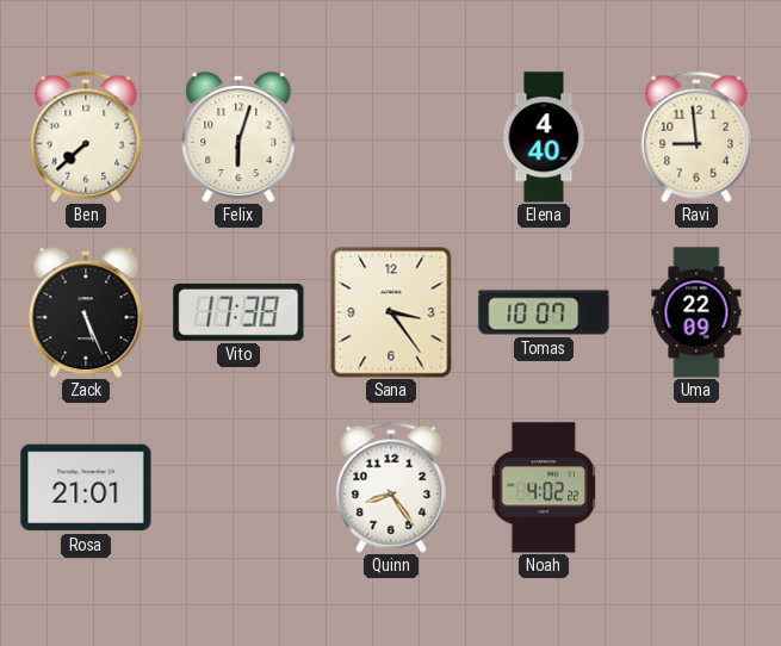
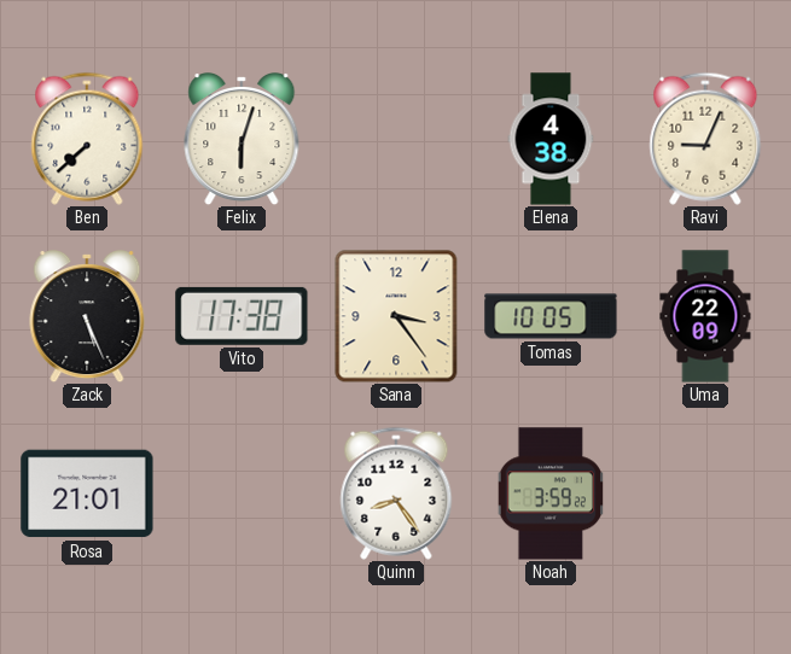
Elena: 4:40 -> 4:38 (551, 139)
Ravi: 8:59 -> 9:04 (705, 139)
Tomas: 10:07 -> 10:05 (551, 316)
Noah: 4:02 -> 3:59 (549, 494)
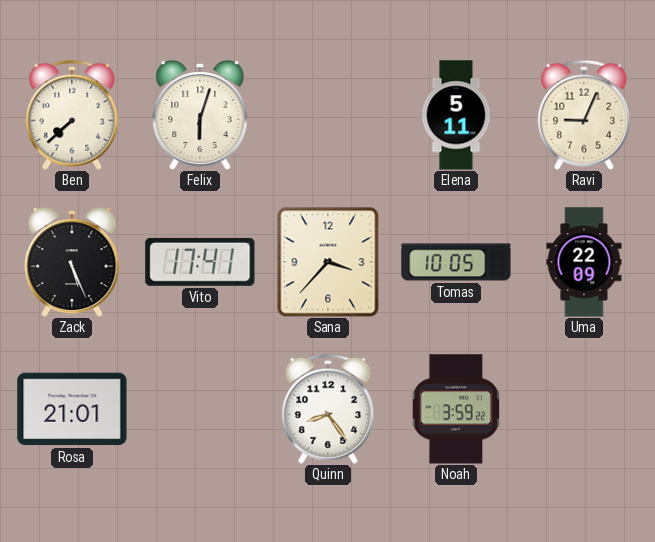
Elena: 4:38 -> 5:11 (456, 115)
Vito: 17:38 -> 17:41 (200, 262)
Sana: 3:24 -> 3:37 (328, 262)
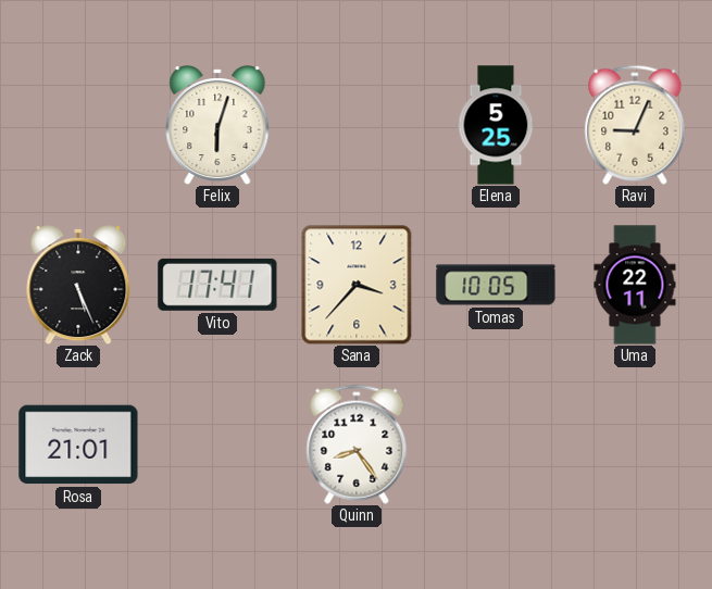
Ben: 7:38 -> none (72, 115)
Elena: 5:11 -> 5:25 (496, 125)
Uma: 22:09 -> 22:11 (635, 285)
Noah: 3:59 -> none (455, 409)
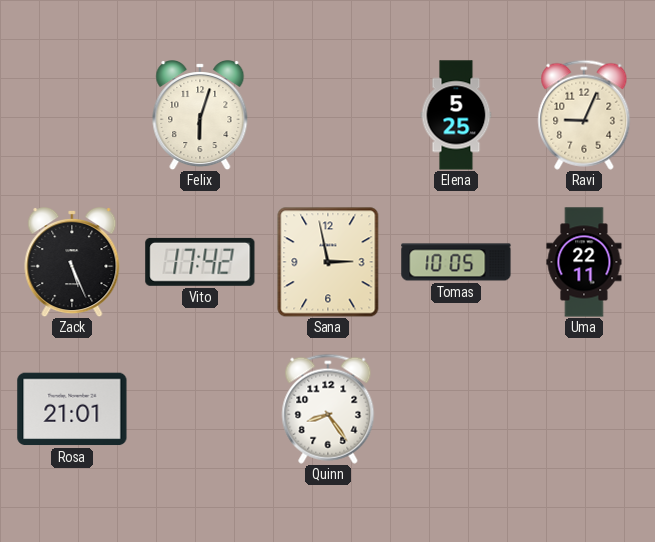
Vito: 17:41 -> 17:42 (200, 262)
Sana: 3:37 -> 2:58 (328, 262)
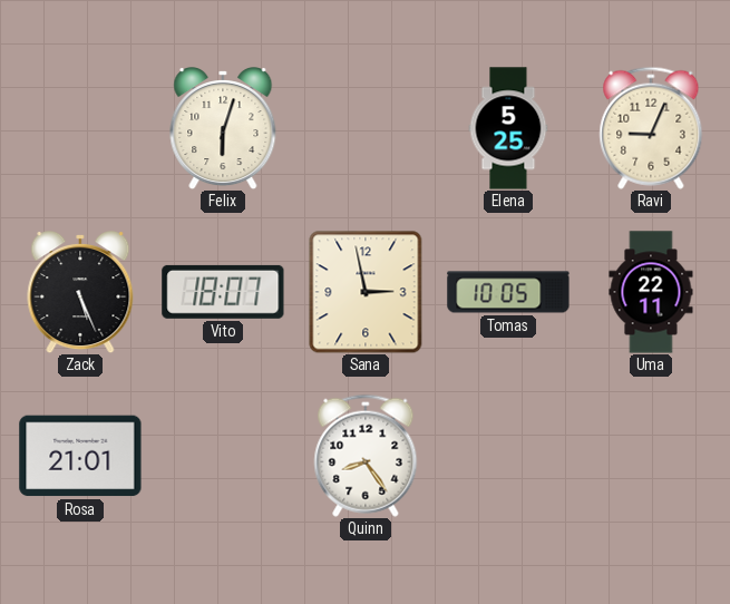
Vito: 17:42 -> 18:07 (223, 292)
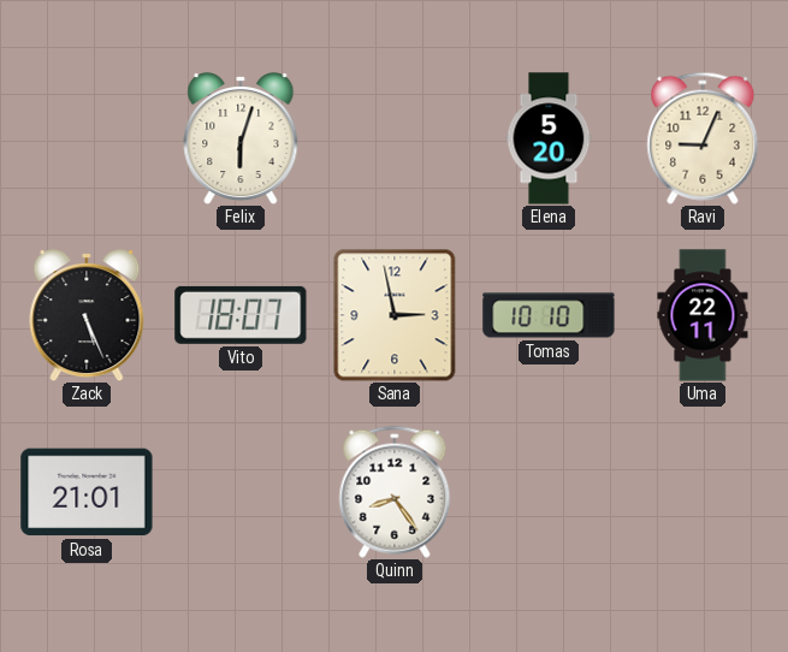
Elena: 5:25 -> 5:20 (549, 138)
Tomas: 10:05 -> 10:10 (549, 315)
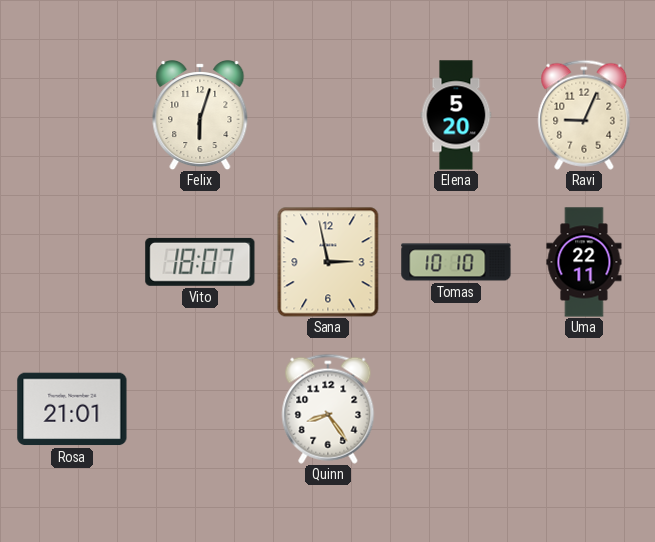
Zack: 5:26 -> none (87, 316)
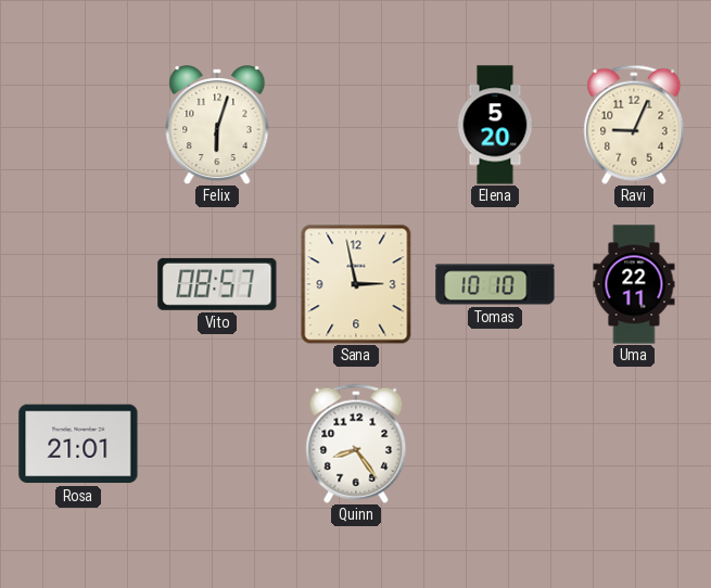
Vito: 18:07 -> 08:57 (217, 284)
